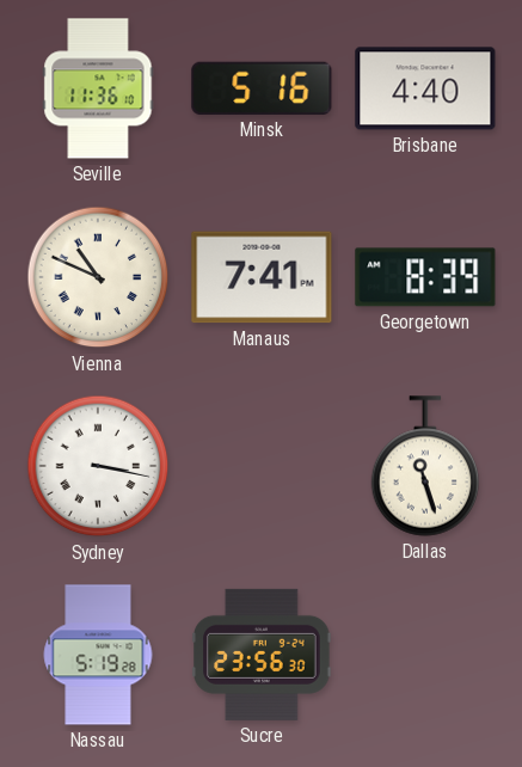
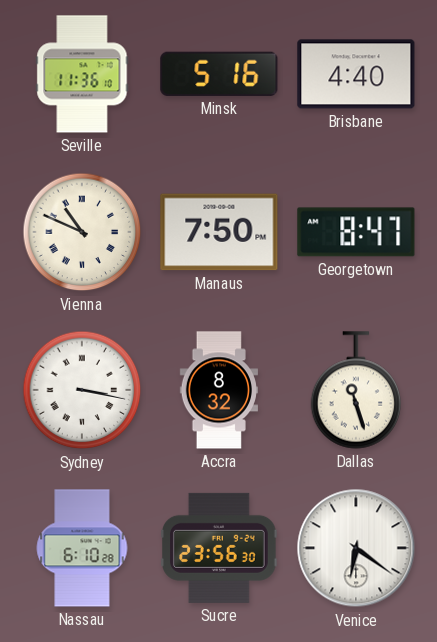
Manaus: 7:41 -> 7:50 (219, 232)
Georgetown: 8:39 -> 8:47 (356, 232)
Accra: none -> 8:32 (218, 390)
Nassau: 5:19 -> 6:10 (82, 548)
Venice: none -> 6:21 (356, 548)
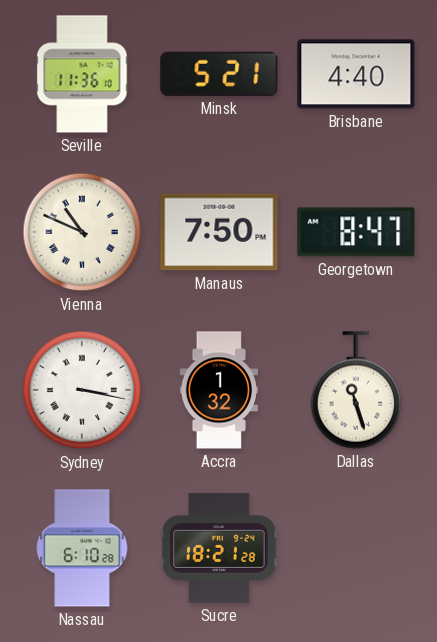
Minsk: 5:16 -> 5:21 (219, 74)
Accra: 8:32 -> 1:32 (218, 390)
Sucre: 23:56 -> 18:21 (220, 548)
Venice: 6:21 -> none (356, 548)
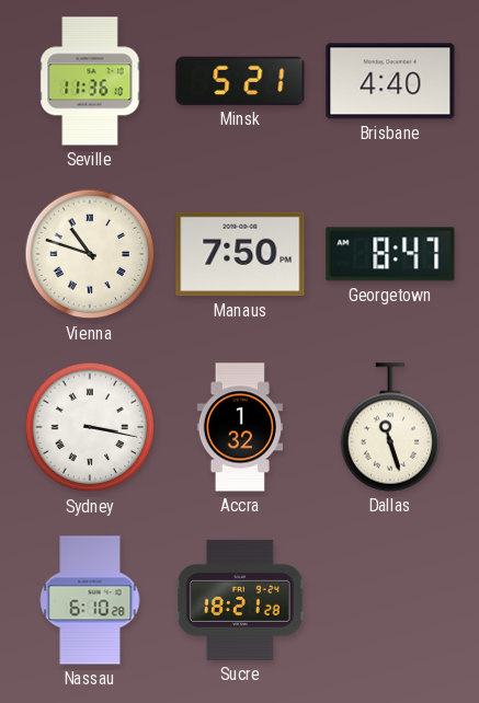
Vienna: 10:49 -> 10:48 (90, 254)
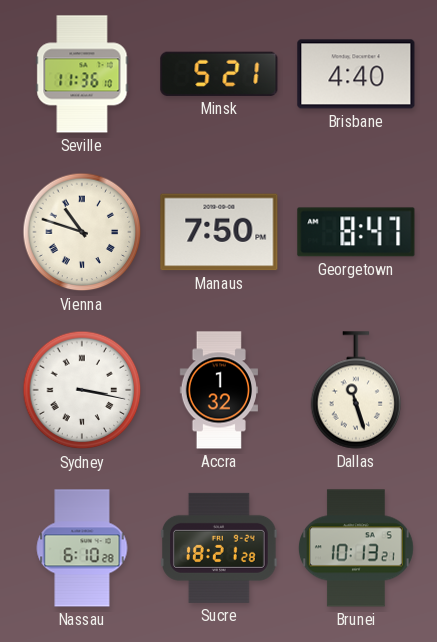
Brunei: none -> 10:13 (356, 548)
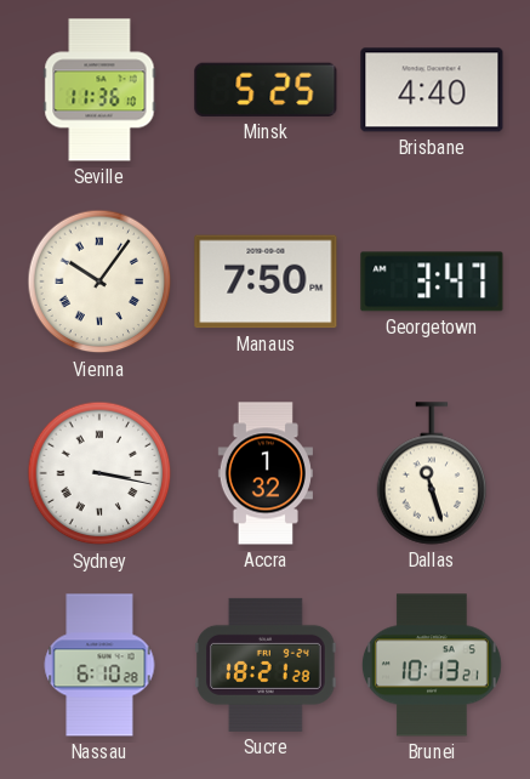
Minsk: 5:21 -> 5:25 (266, 90)
Vienna: 10:48 -> 10:06 (99, 282)
Georgetown: 8:47 -> 3:47 (432, 282)
